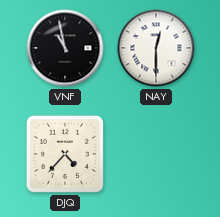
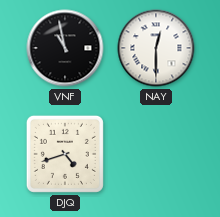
DJQ: 4:37 -> 4:42 (65, 154)
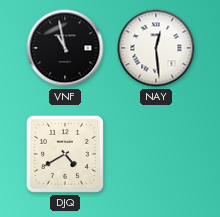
NAY: 12:30 -> 12:29 (156, 48)
DJQ: 4:42 -> 4:40 (65, 154)
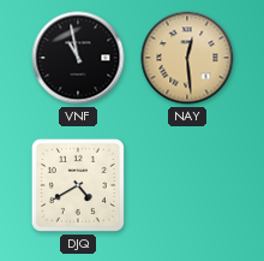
NAY dial: white -> champagne (187, 58)
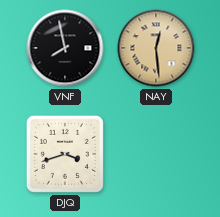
VNF: 10:58 -> 7:58 (65, 48)
DJQ: 4:40 -> 3:42 (65, 154)
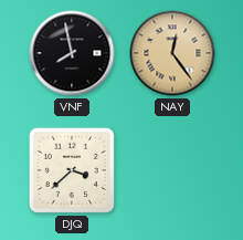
NAY: 12:29 -> 12:24 (172, 53)
DJQ: 3:42 -> 3:38 (72, 170)
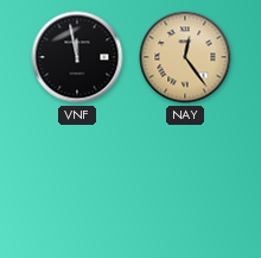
VNF: 7:58 -> 11:58 (77, 57)
DJQ: 3:38 -> none (72, 170)
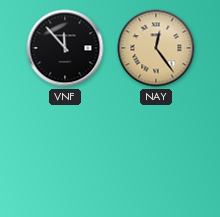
VNF: 11:58 -> 11:53 (65, 48)
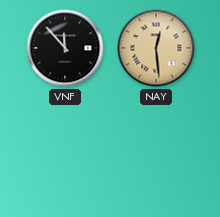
NAY: 12:24 -> 12:29 (156, 48)
